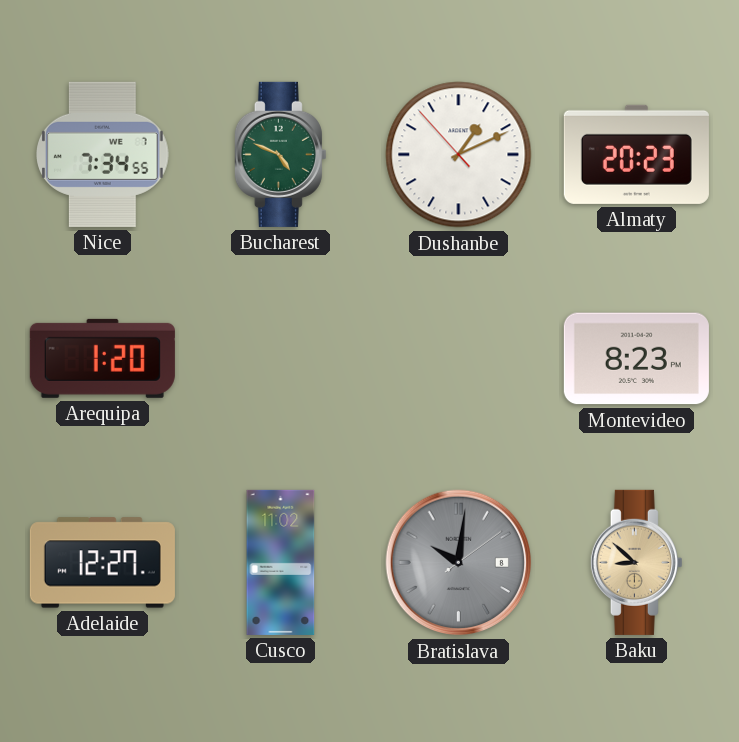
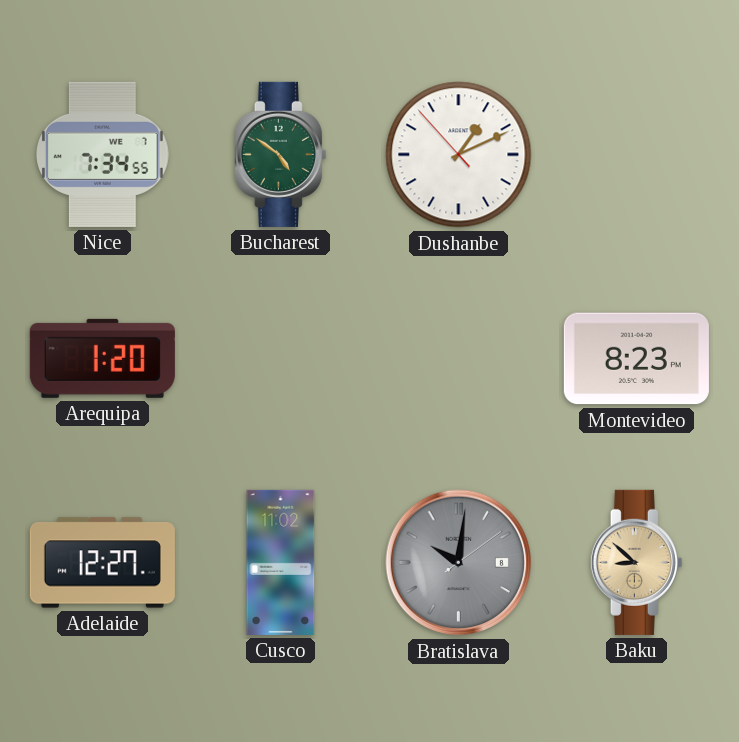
Bucharest: 4:49 -> 4:51 (280, 154)
Almaty: 20:23 -> none (636, 154)
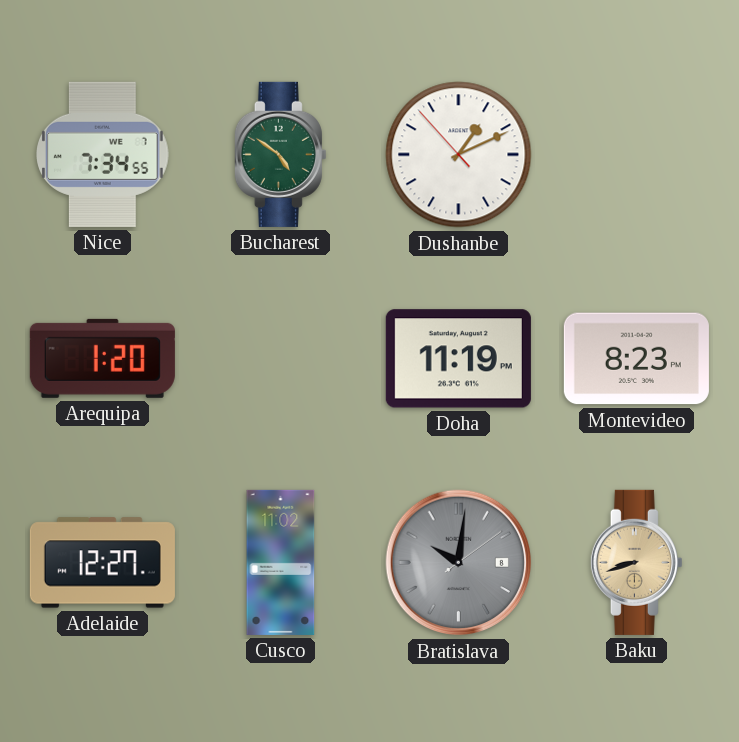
Doha: none -> 11:19 (458, 359)
Baku: 8:52 -> 8:42 (636, 562)
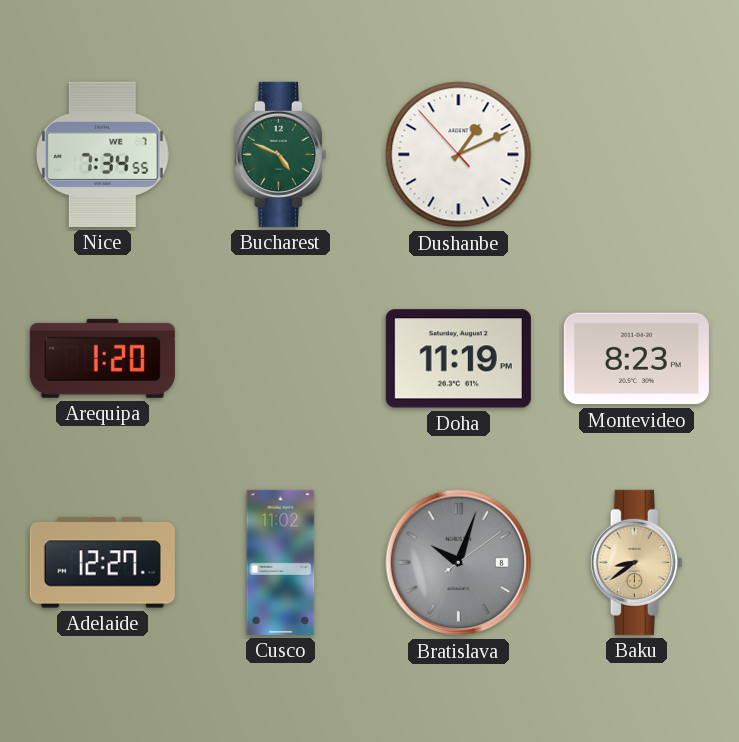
Bucharest: 4:51 -> 4:49 (280, 154)
Bratislava: 10:01 -> 10:03 (459, 563)
Baku: 8:42 -> 8:39 (636, 562)
